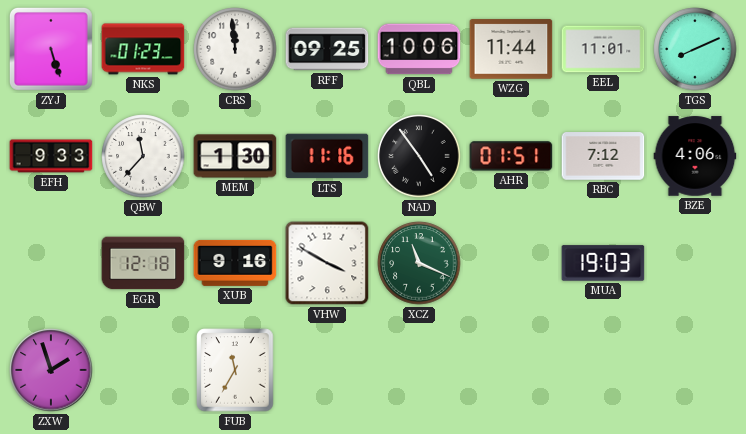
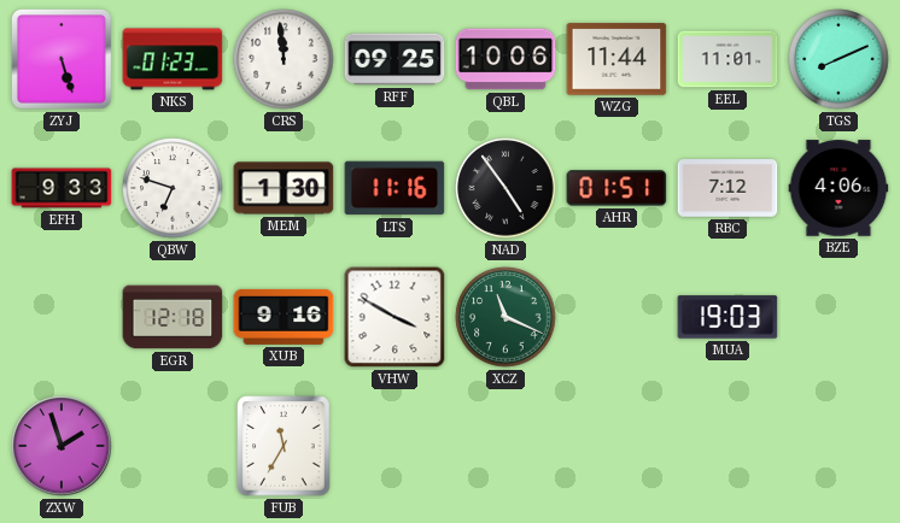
QBW: 11:37 -> 6:48 (173, 188)
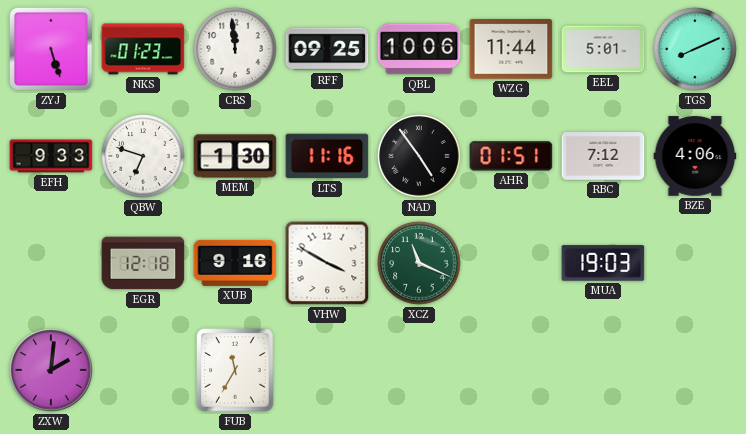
EEL: 11:01 -> 5:01 (603, 49)
ZXW: 1:57 -> 2:01 (51, 370)
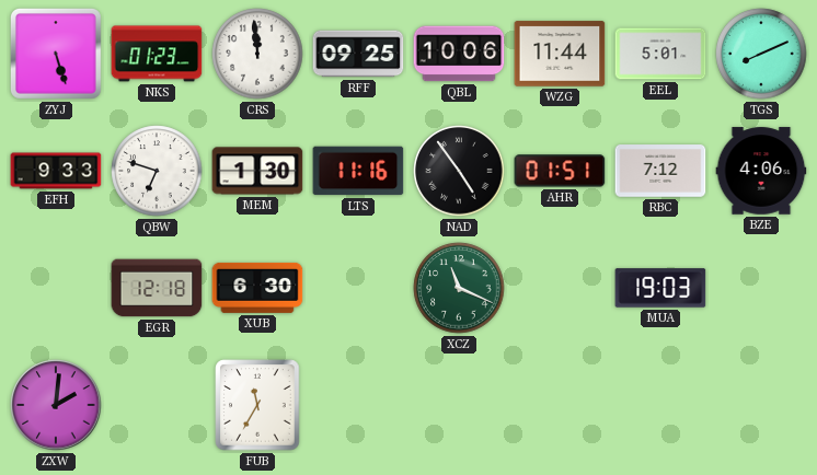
XUB: 9:16 -> 6:30 (257, 288)
VHW: 3:50 -> none (327, 263)
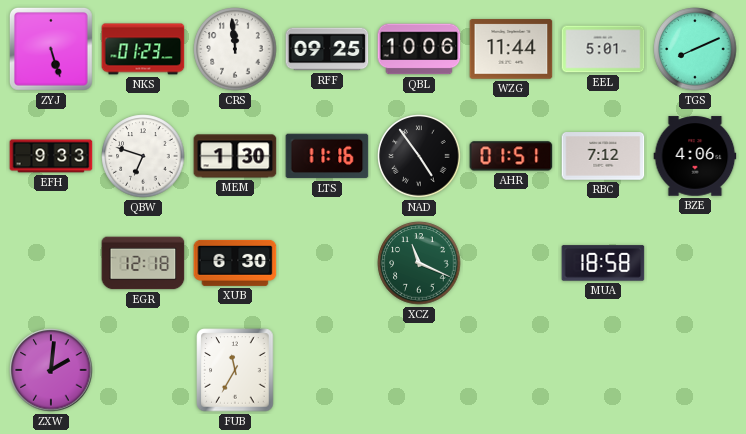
MUA: 19:03 -> 18:58 (603, 263)
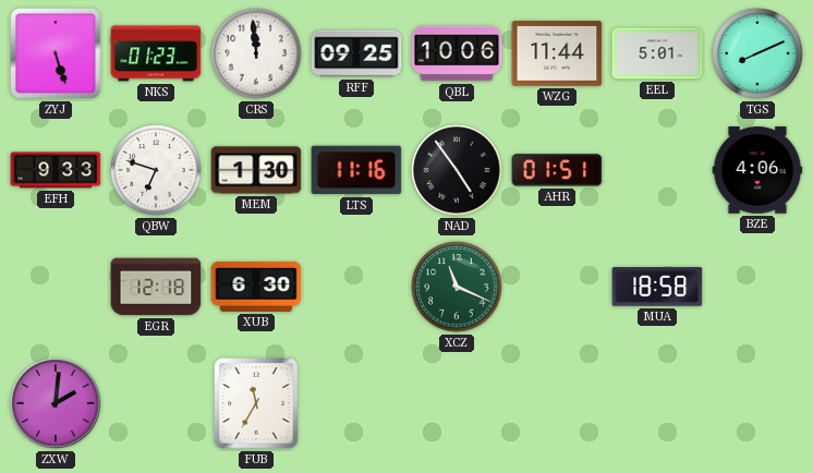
RBC: 7:12 -> none (603, 156)
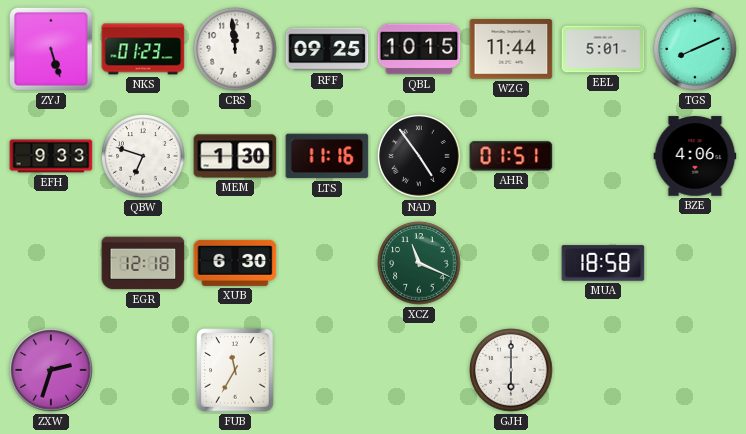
QBL: 10:06 -> 10:15 (419, 49)
ZXW: 2:01 -> 2:33 (51, 370)
GJH: none -> 6:00 (511, 370)
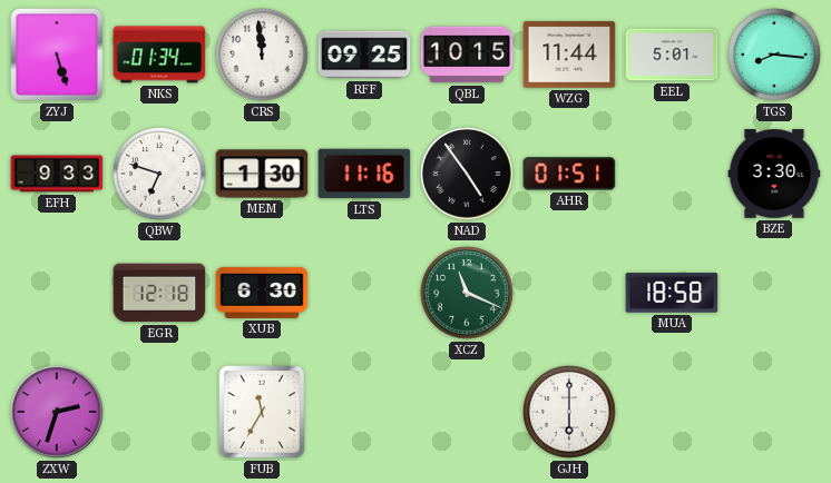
NKS: 01:23 -> 01:34 (159, 55)
TGS: 8:11 -> 8:16 (774, 55)
BZE: 4:06 -> 3:30 (774, 174)
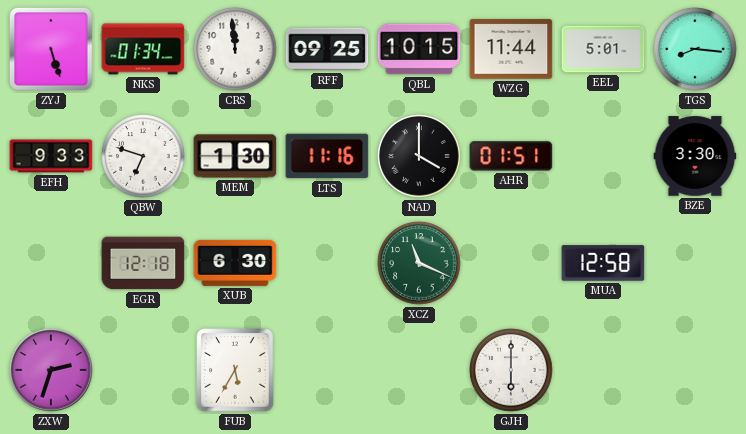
NAD: 4:54 -> 4:00 (419, 156)
MUA: 18:58 -> 12:58 (603, 263)
FUB: 11:35 -> 5:35 (235, 370)
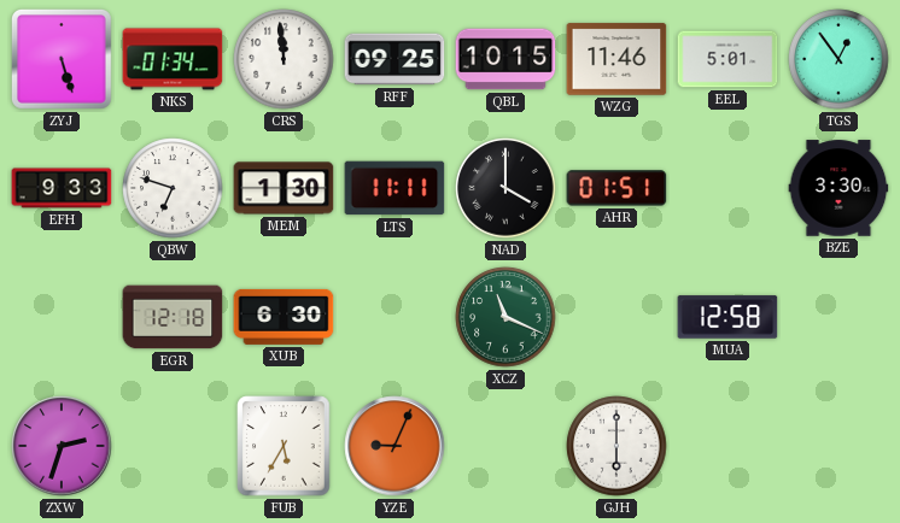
WZG: 11:44 -> 11:46 (616, 59)
TGS: 8:16 -> 12:54 (838, 59)
LTS: 11:16 -> 11:11 (395, 188)
YZE: none -> 9:04 (395, 446)
